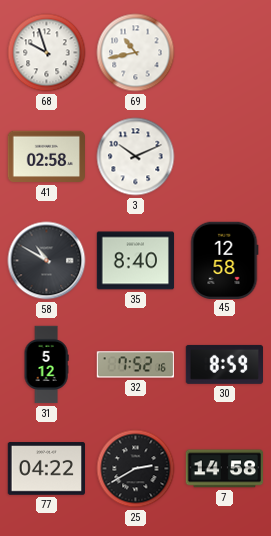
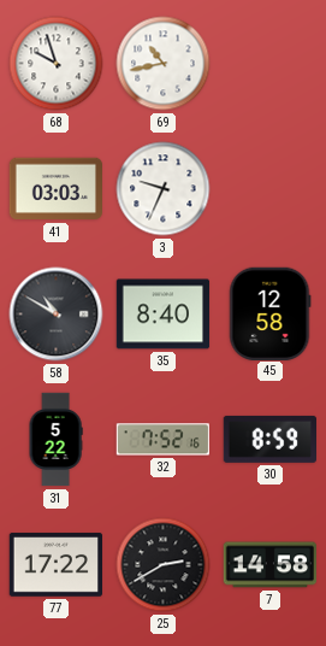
41: 02:58 -> 03:03 (57, 189)
3: 10:11 -> 9:34 (164, 189)
31: 5:12 -> 5:22 (55, 440)
77: 04:22 -> 17:22 (55, 565)
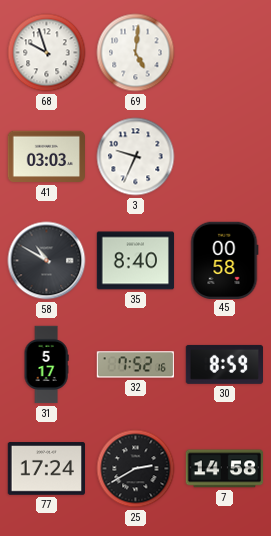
69: 10:43 -> 5:01 (136, 53)
45: 12:58 -> 00:58 (224, 260)
31: 5:22 -> 5:17 (46, 365)
77: 17:22 -> 17:24 (46, 469)
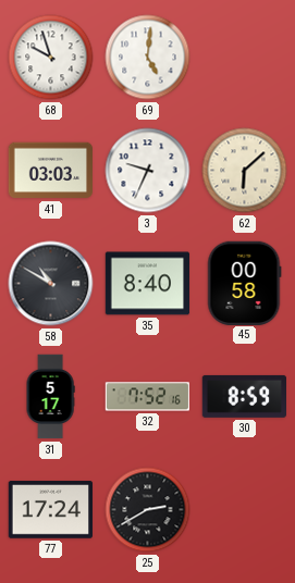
62: none -> 6:08 (245, 171)
7: 14:58 -> none (224, 469)
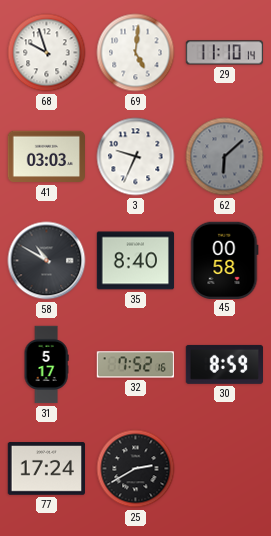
29: none -> 11:10 (225, 53)
62 dial: cream -> grey (225, 157)
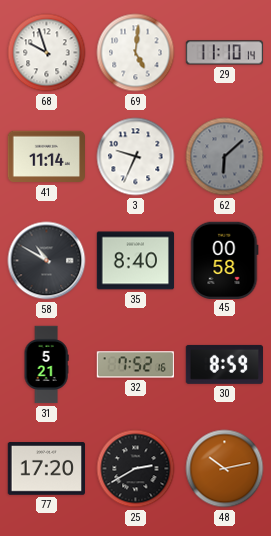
41: 03:03 -> 11:14 (47, 157)
31: 5:17 -> 5:21 (46, 365)
77: 17:24 -> 17:20 (46, 469)
48: none -> 10:13 (225, 469)
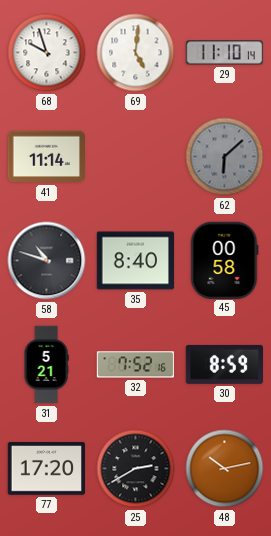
3: 9:34 -> none (136, 157)
58: 10:50 -> 10:48 (47, 261)
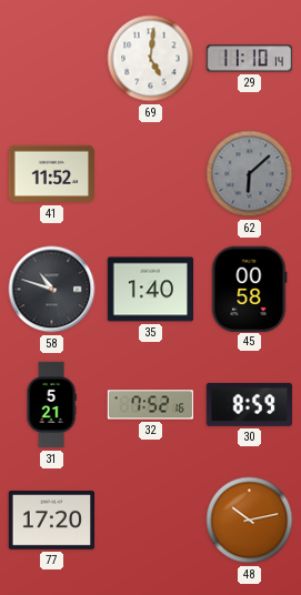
68: 9:57 -> none (47, 53)
41: 11:14 -> 11:52 (52, 174)
35: 8:40 -> 1:40 (151, 290)
25: 2:40 -> none (136, 469)
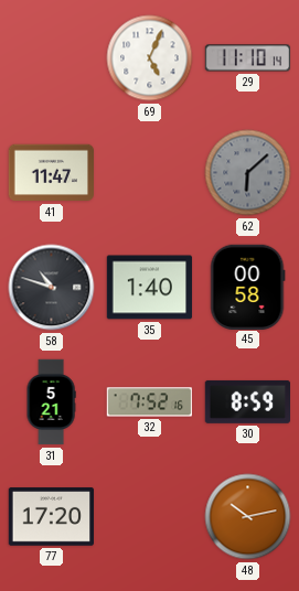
69: 5:01 -> 5:04 (150, 58)
41: 11:52 -> 11:47 (52, 173)
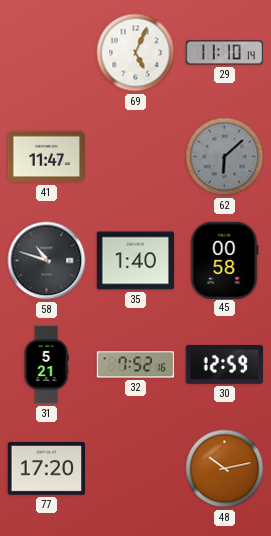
30: 8:59 -> 12:59 (224, 364)
